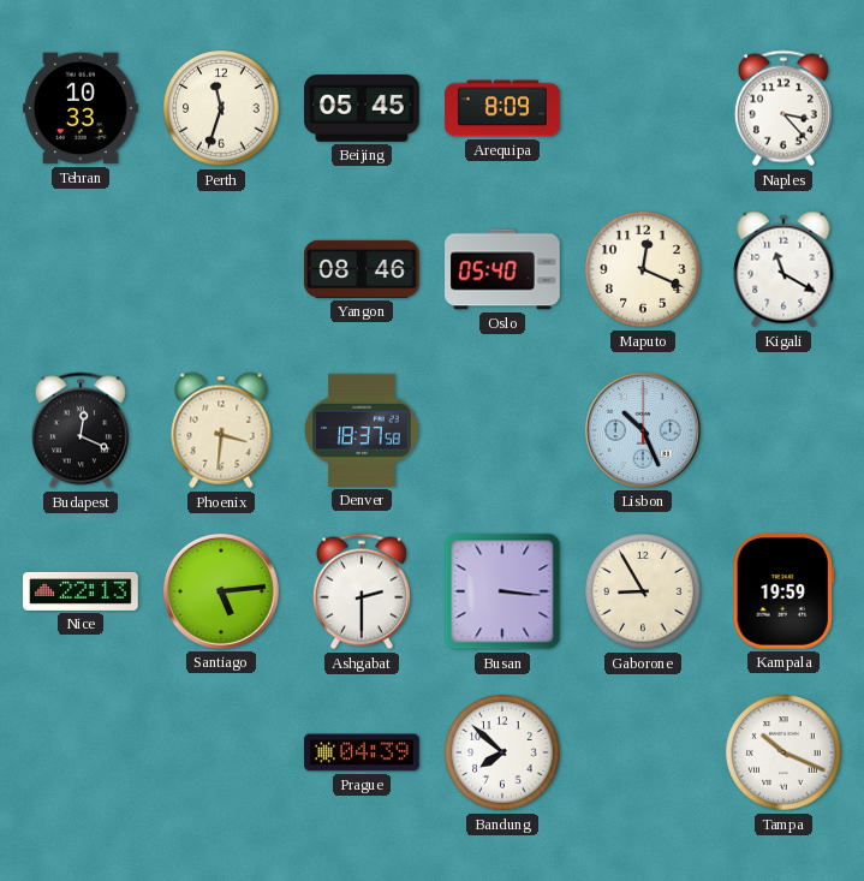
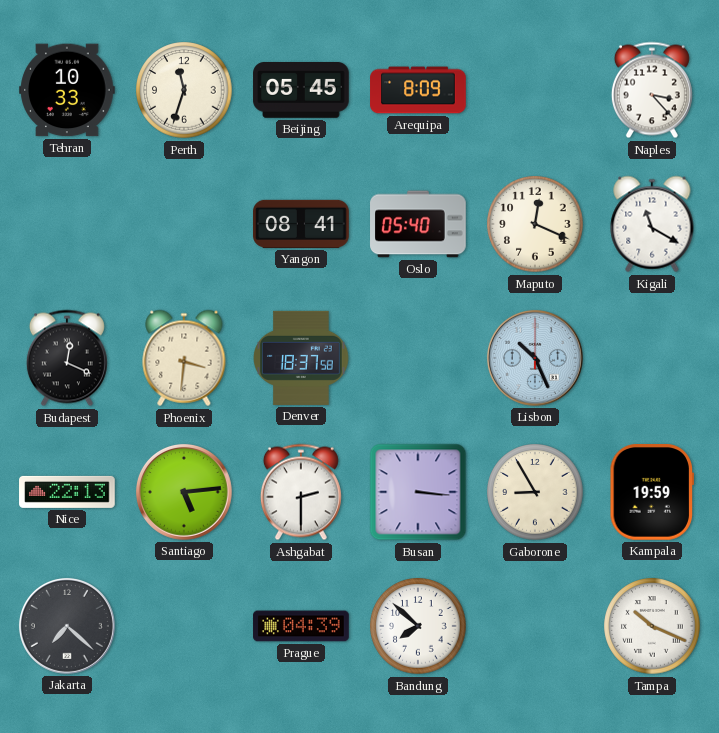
Yangon: 08:46 -> 08:41 (301, 224)
Jakarta: none -> 7:22 (67, 626)
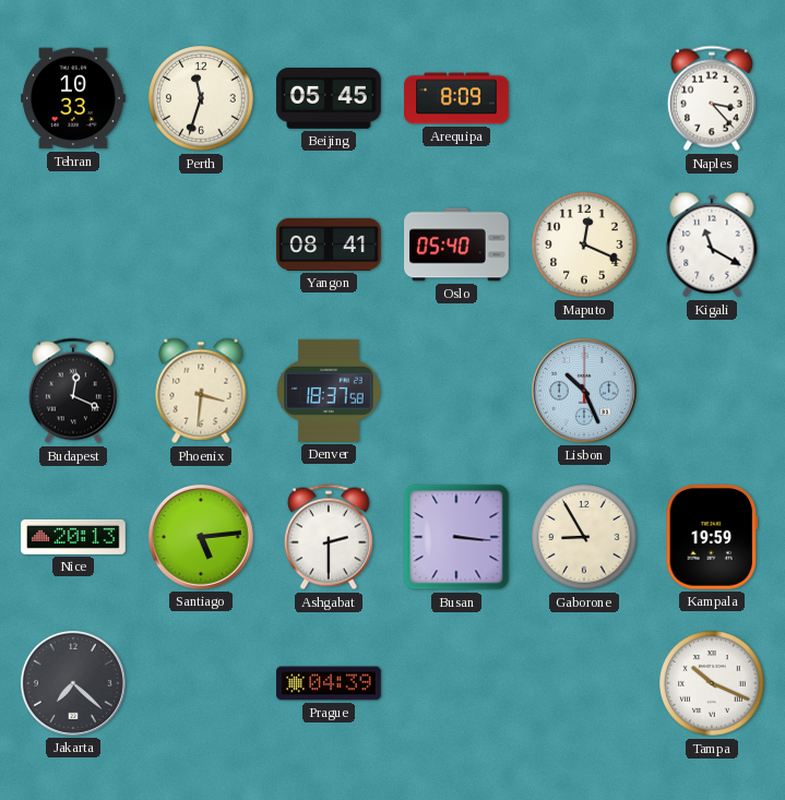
Nice: 22:13 -> 20:13 (73, 537)
Bandung: 7:52 -> none (418, 626)
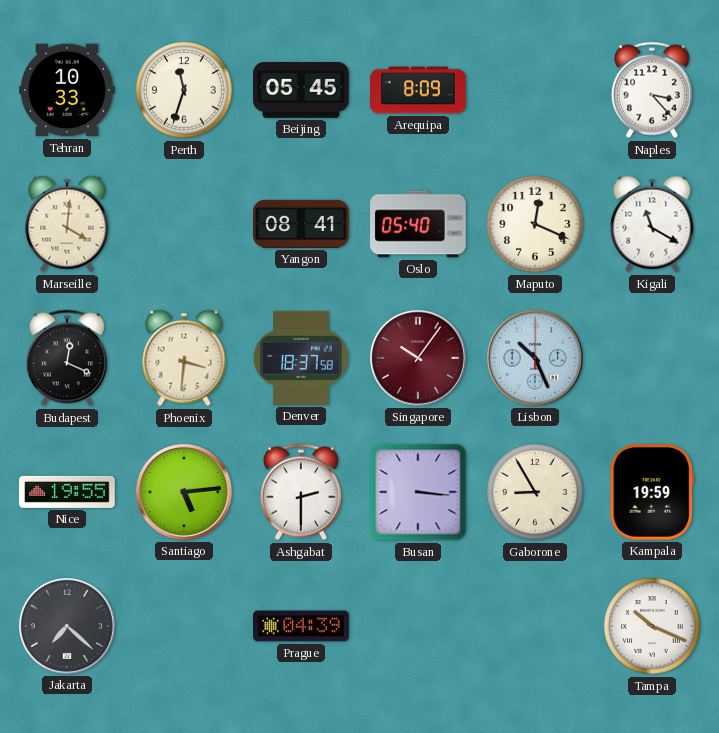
Marseille: none -> 4:01 (67, 224)
Singapore: none -> 10:06 (418, 358)
Nice: 20:13 -> 19:55 (67, 492)
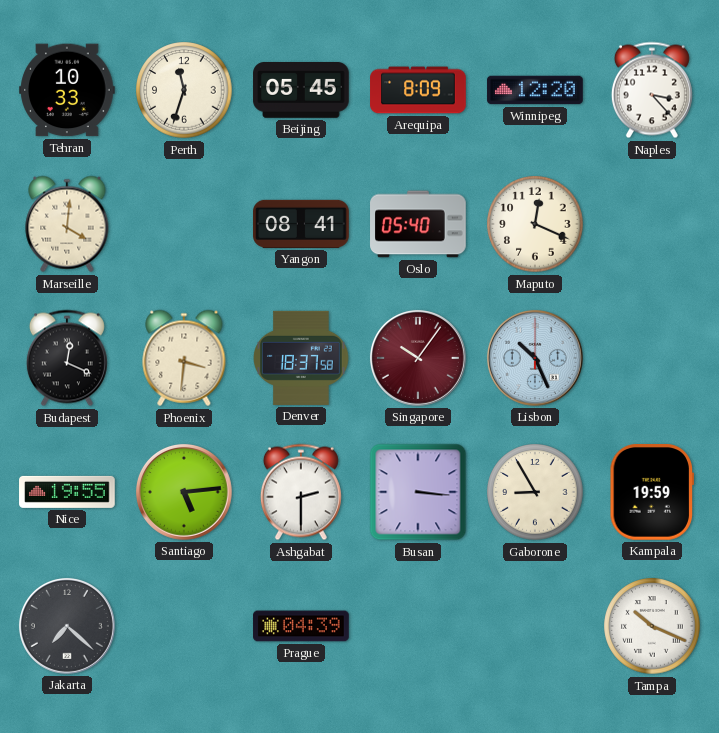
Winnipeg: none -> 12:20 (535, 90)
Kigali: 11:20 -> none (652, 224)
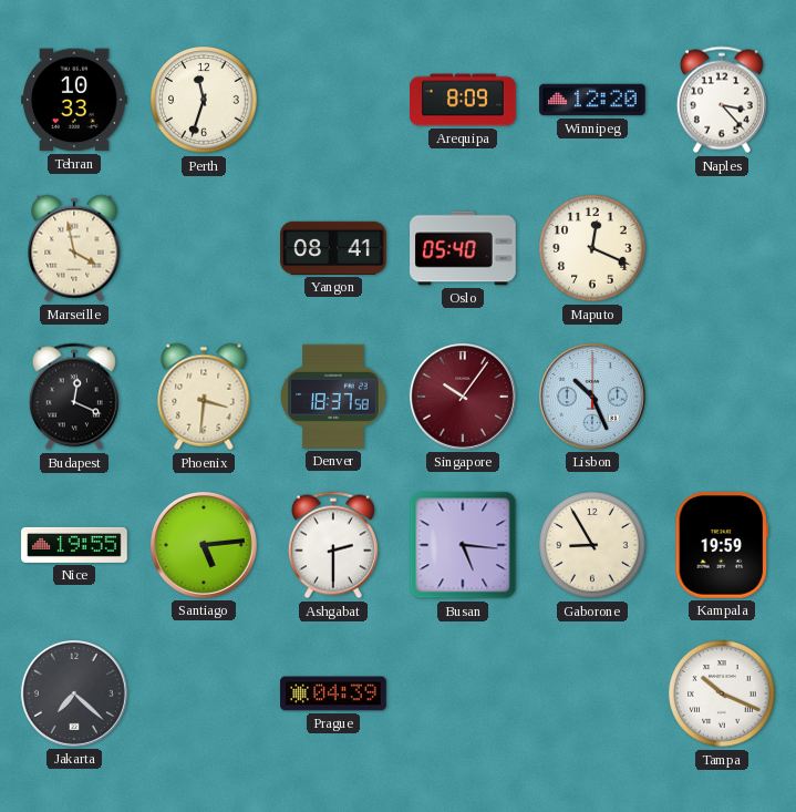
Beijing: 05:45 -> none (301, 91)
Marseille: 4:01 -> 3:58 (74, 248)
Busan: 3:16 -> 5:16 (463, 545)
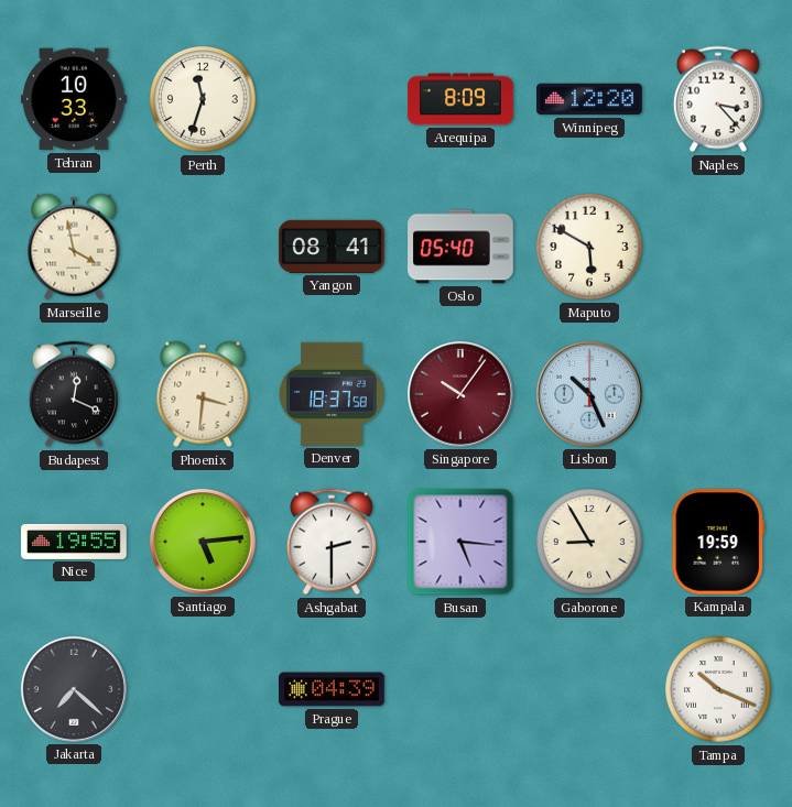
Maputo: 12:19 -> 5:50 (589, 247)
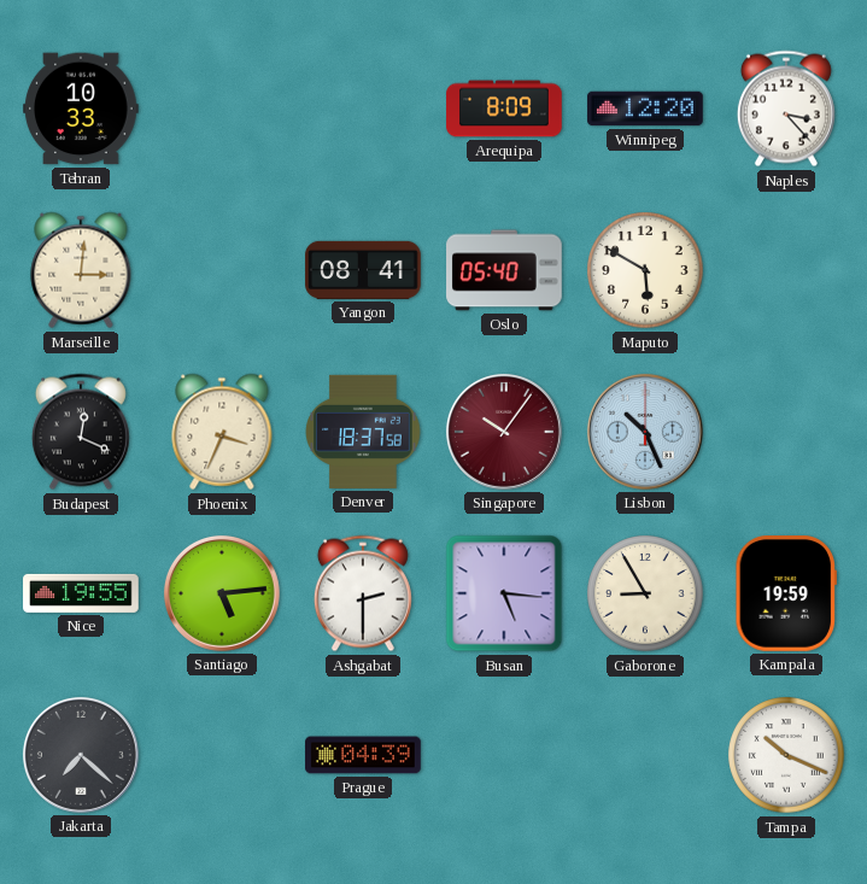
Perth: 11:33 -> none (203, 99)
Marseille: 3:58 -> 3:01 (81, 270)
Phoenix: 3:31 -> 3:34 (222, 432)
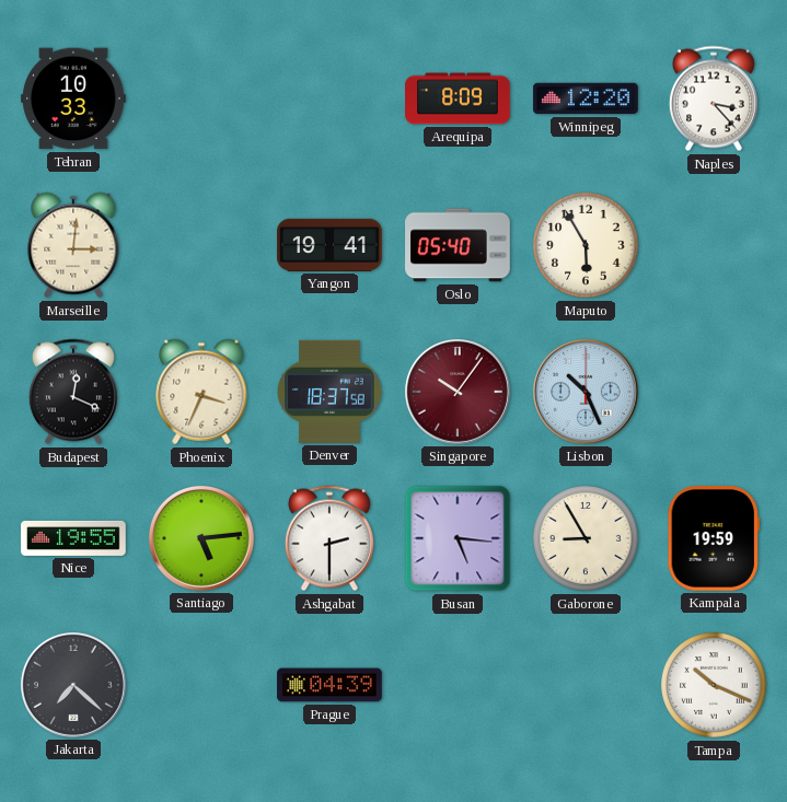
Yangon: 08:41 -> 19:41 (329, 245)
Maputo: 5:50 -> 5:55 (586, 245)
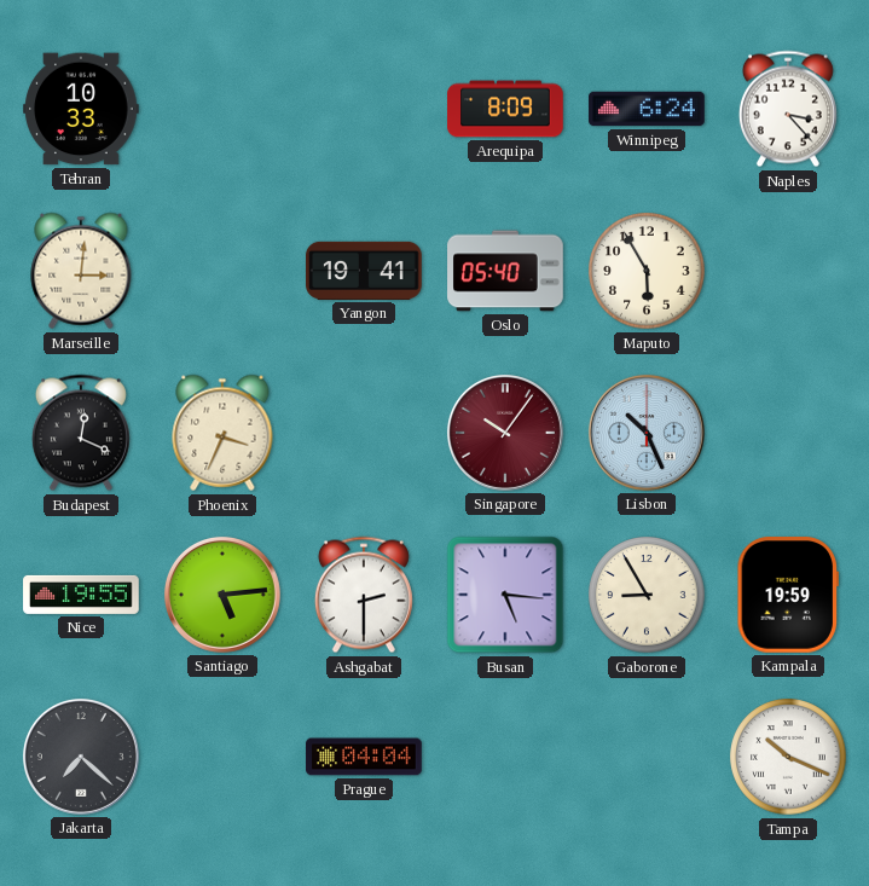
Winnipeg: 12:20 -> 6:24 (647, 109)
Denver: 18:37 -> none (329, 392)
Prague: 04:39 -> 04:04 (364, 757)
